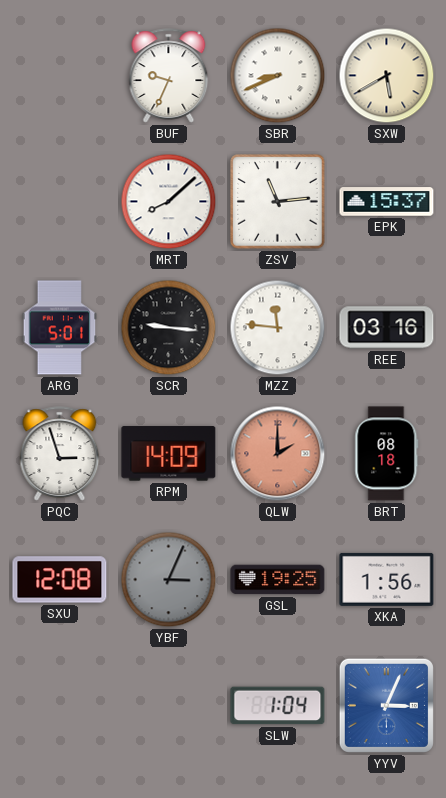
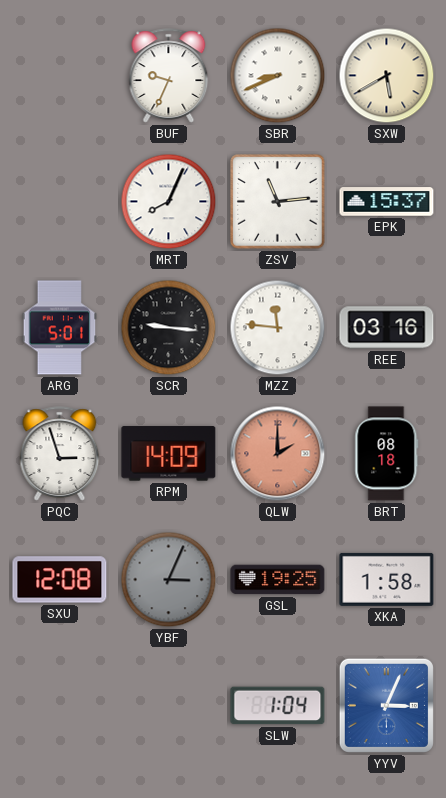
MRT: 8:08 -> 8:04 (169, 202)
XKA: 1:56 -> 1:58 (387, 579)
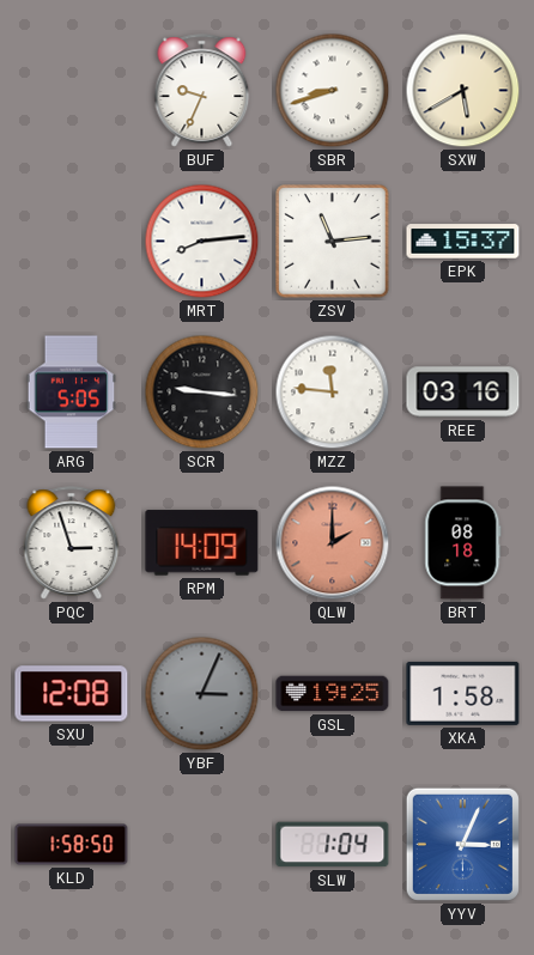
SBR: 8:41 -> 8:42 (333, 91)
MRT: 8:04 -> 8:14 (202, 242)
ARG: 5:01 -> 5:05 (72, 393)
KLD: none -> 1:58 (72, 845)
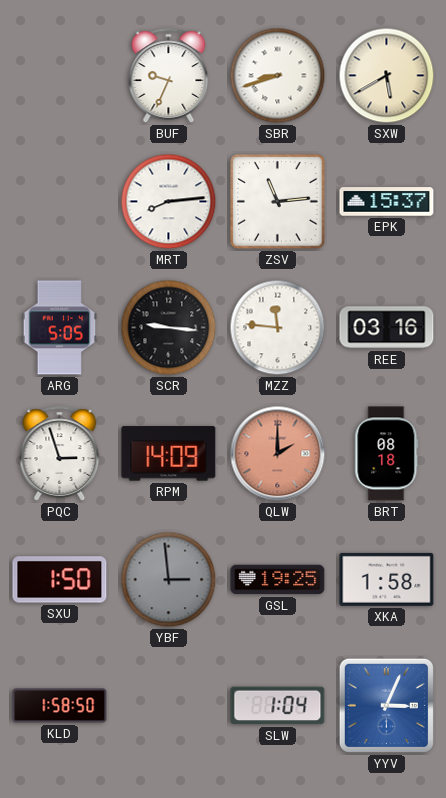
SXU: 12:08 -> 1:50 (60, 580)
YBF: 3:04 -> 2:59 (169, 580)
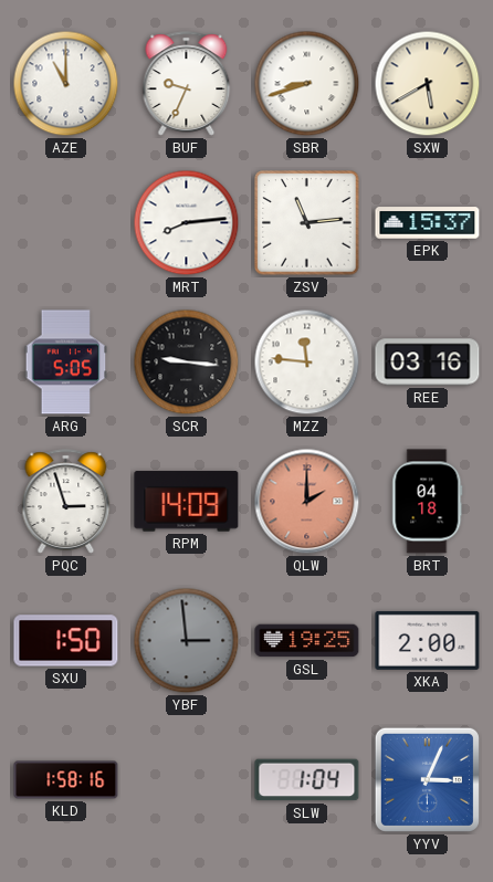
AZE: none -> 11:00 (66, 84)
BRT: 08:18 -> 04:18 (428, 502)
XKA: 1:58 -> 2:00 (428, 640)
KLD: 1:58:50 -> 1:58:16 (66, 780)
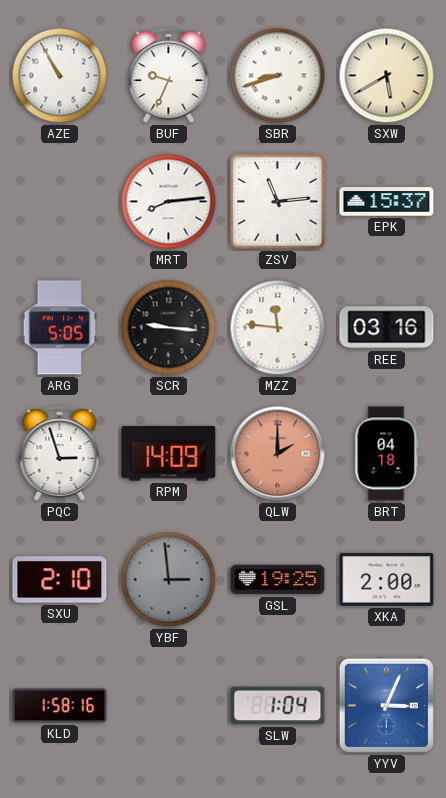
AZE: 11:00 -> 10:55 (60, 76)
SXU: 1:50 -> 2:10 (60, 580)
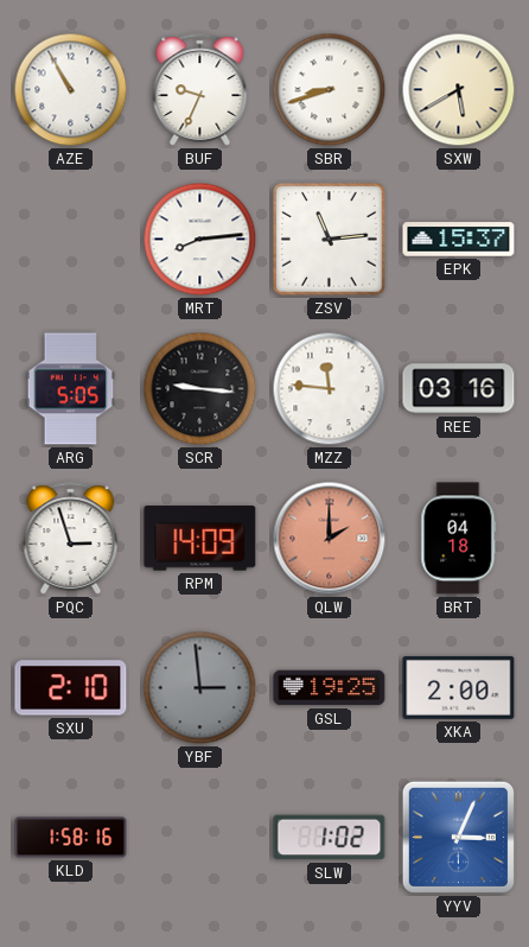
SLW: 1:04 -> 1:02 (330, 838)
